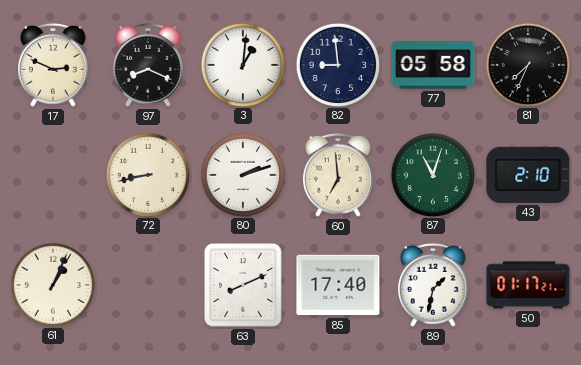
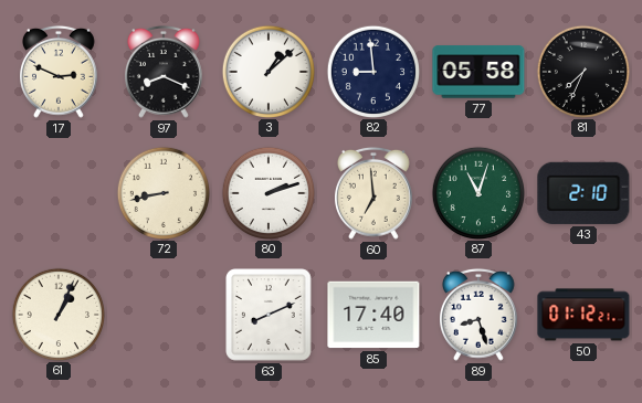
3: 1:01 -> 1:08 (267, 71)
89: 1:32 -> 8:27 (480, 315)
50: 01:17 -> 01:12 (583, 315)
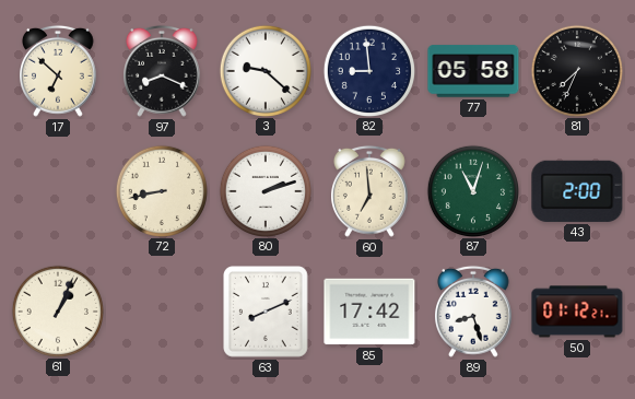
17: 2:49 -> 6:52 (59, 71)
3: 1:08 -> 9:22 (264, 70)
43: 2:10 -> 2:00 (577, 191)
85: 17:40 -> 17:42 (369, 312)
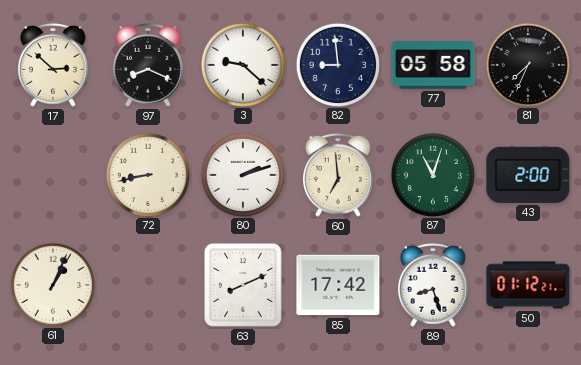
17: 6:52 -> 2:52 (54, 65)
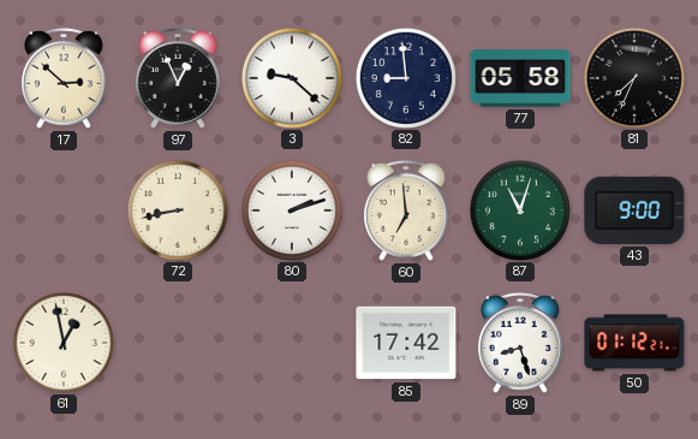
97: 8:19 -> 12:56 (179, 78)
43: 2:00 -> 9:00 (634, 210)
61: 1:04 -> 12:58 (62, 342)
63: 8:11 -> none (243, 285)
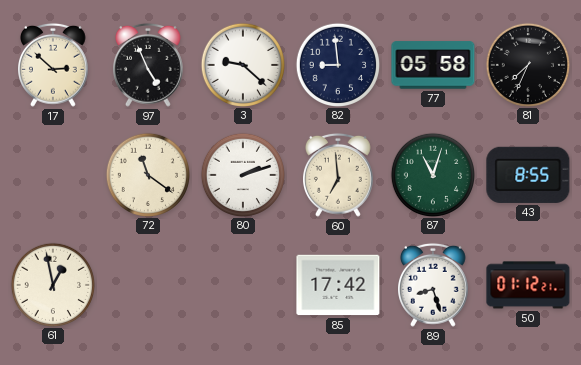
97: 12:56 -> 4:56 (149, 65)
72: 8:43 -> 11:21 (147, 174)
43: 9:00 -> 8:55 (528, 175)
